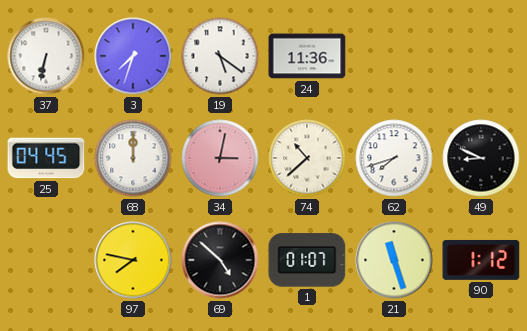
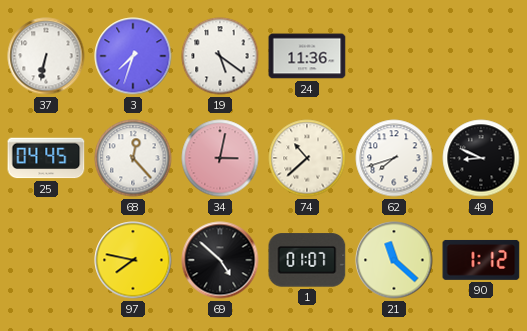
68: 12:00 -> 12:23 (133, 158)
21: 11:27 -> 11:22 (394, 260)
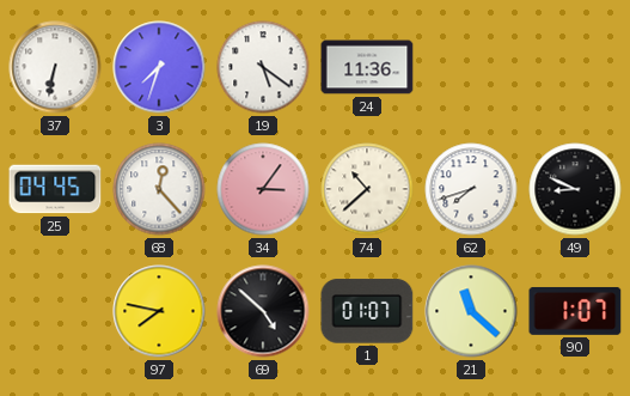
34: 3:02 -> 3:06 (263, 189)
90: 1:12 -> 1:07 (575, 311)
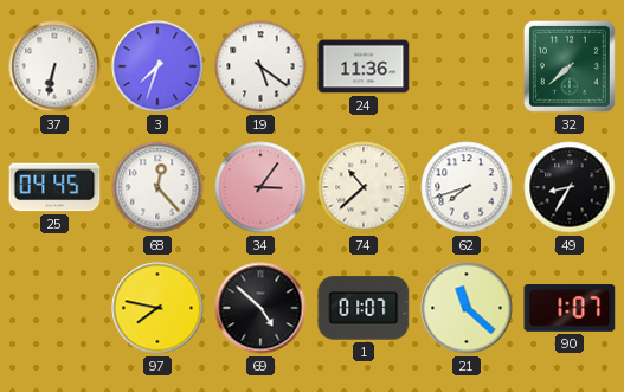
32: none -> 7:38 (570, 66)
49: 8:49 -> 8:35 (570, 187)
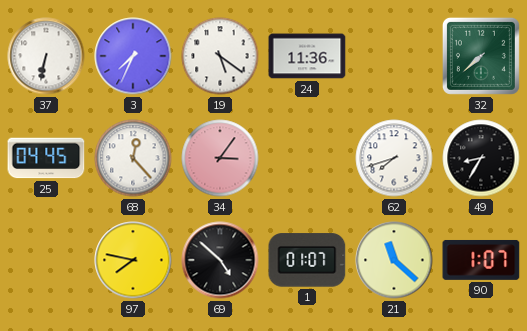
3: 7:33 -> 7:34 (133, 56)
74: 10:38 -> none (364, 187)
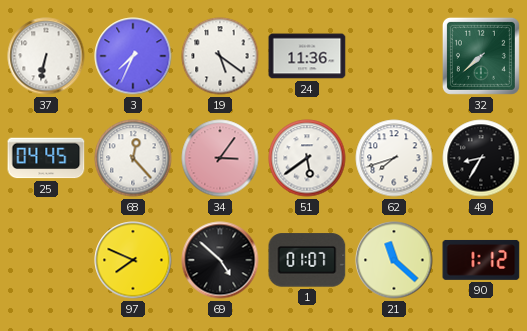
51: none -> 5:39 (307, 158)
97: 7:47 -> 7:49 (133, 260)
90: 1:07 -> 1:12 (481, 260)
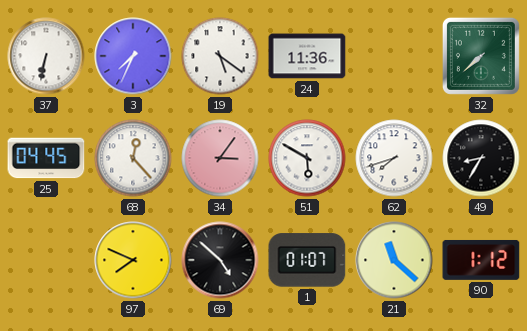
51: 5:39 -> 5:50 (307, 158)
